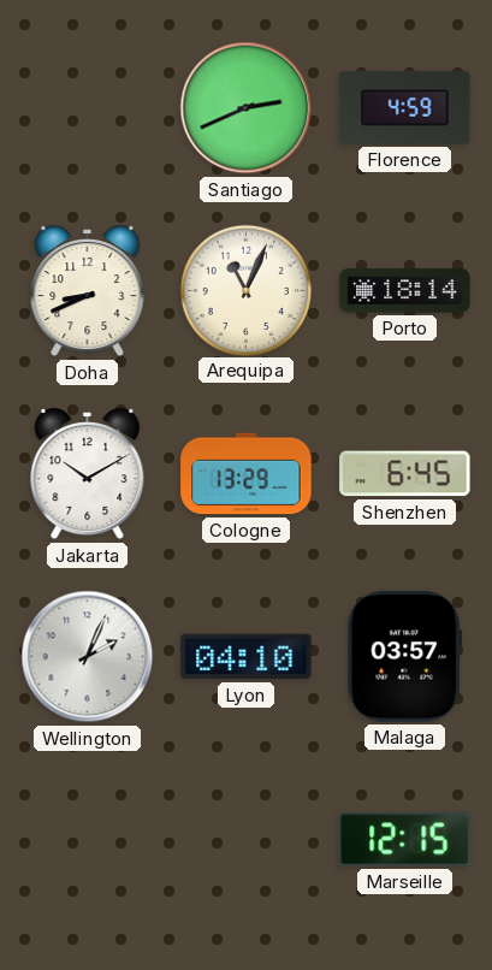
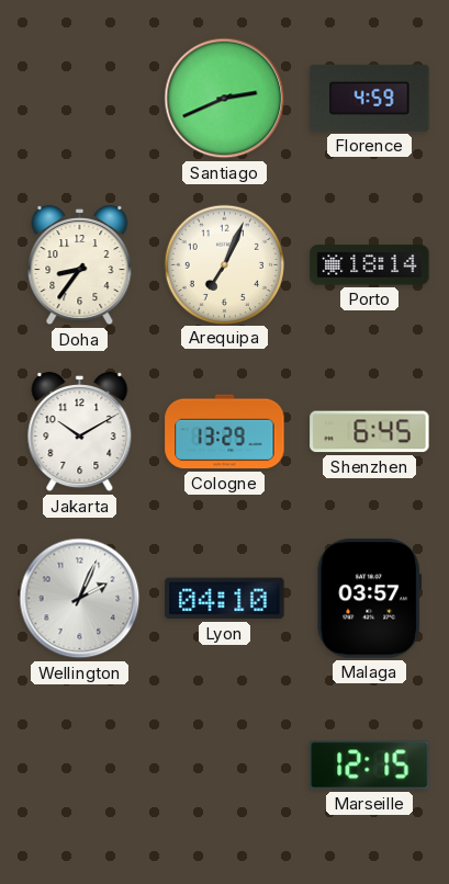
Doha: 8:41 -> 8:36 (80, 265)
Arequipa: 11:04 -> 7:04 (224, 264)
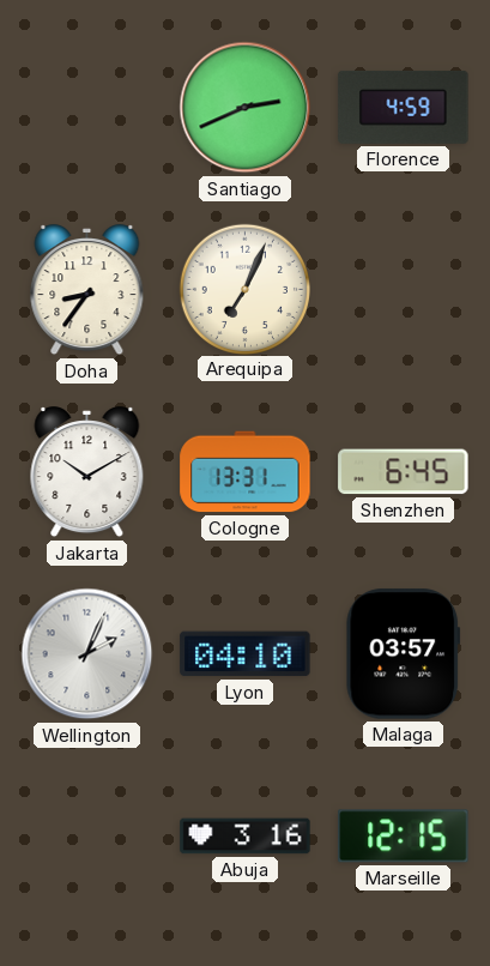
Porto: 18:14 -> none (370, 265)
Cologne: 13:29 -> 13:31 (246, 472)
Abuja: none -> 3:16 (246, 837)
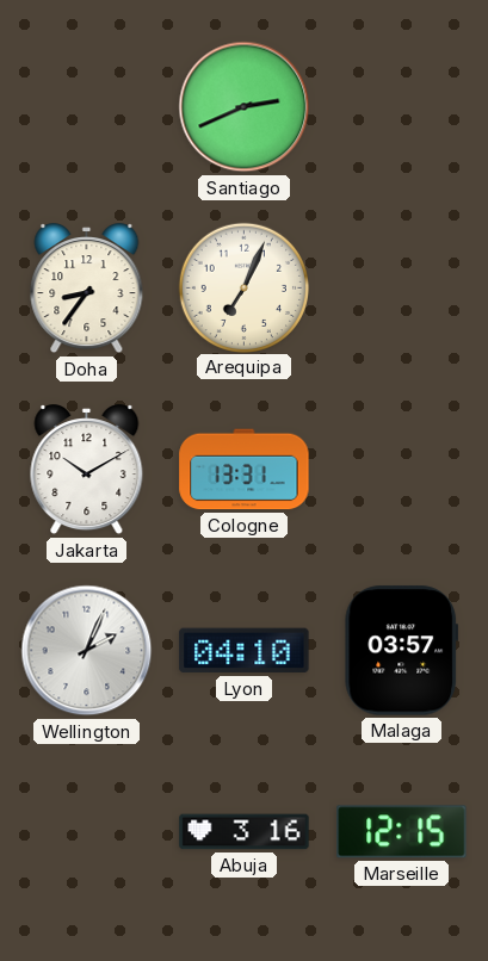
Florence: 4:59 -> none (404, 107)
Shenzhen: 6:45 -> none (404, 472)
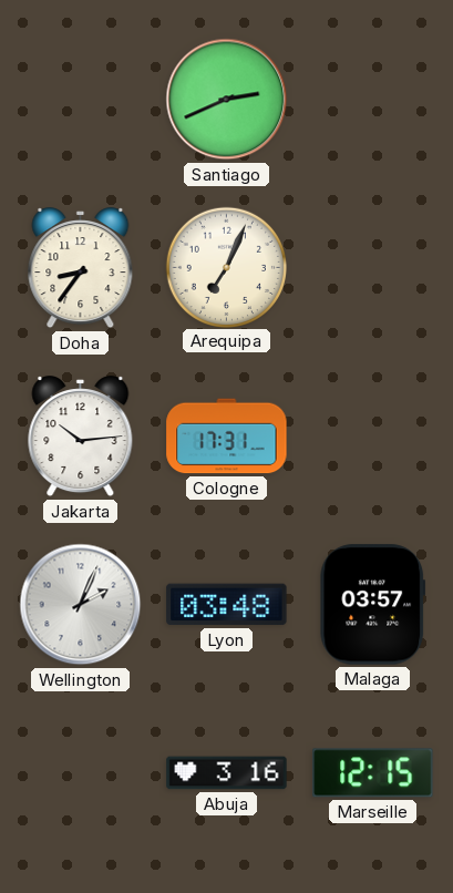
Jakarta: 10:10 -> 10:14 (81, 437)
Cologne: 13:31 -> 17:31 (227, 437)
Lyon: 04:10 -> 03:48 (227, 605)
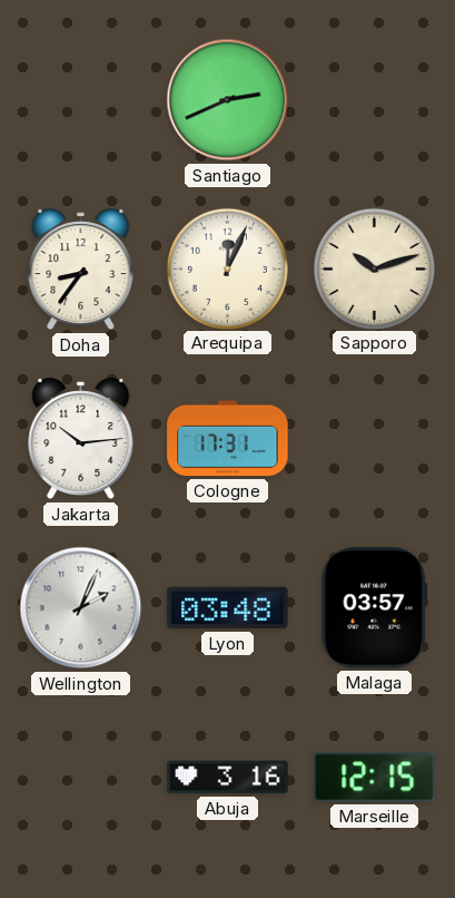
Arequipa: 7:04 -> 12:04 (227, 269)
Sapporo: none -> 10:12 (374, 269)
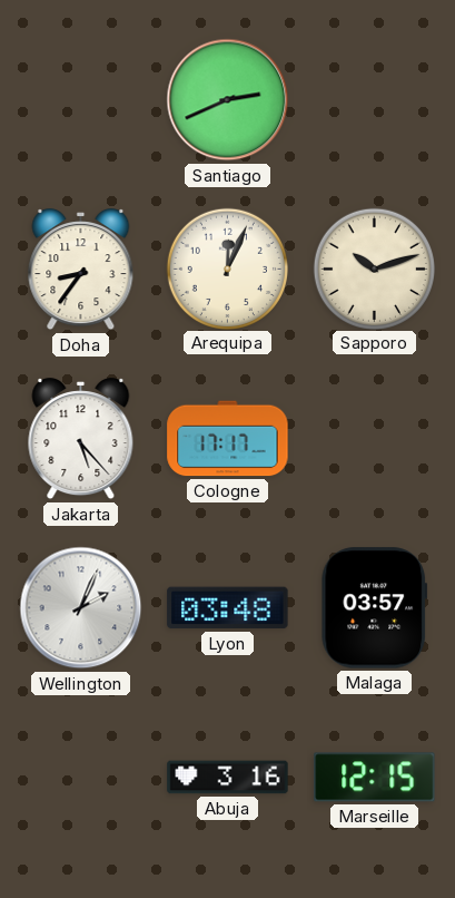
Jakarta: 10:14 -> 5:23 (81, 439)
Cologne: 17:31 -> 17:17 (228, 439)
